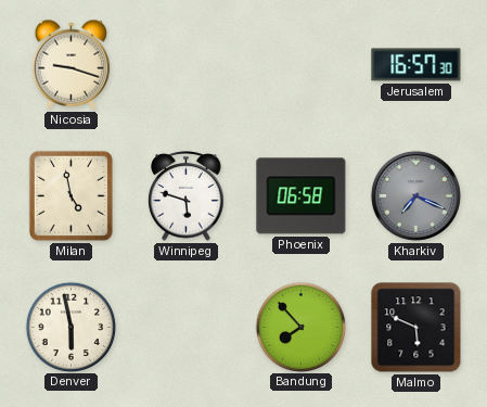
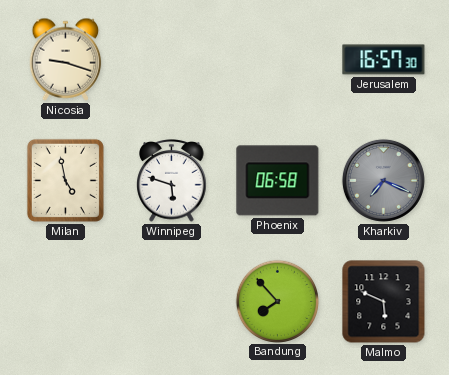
Denver: 5:58 -> none (71, 327)
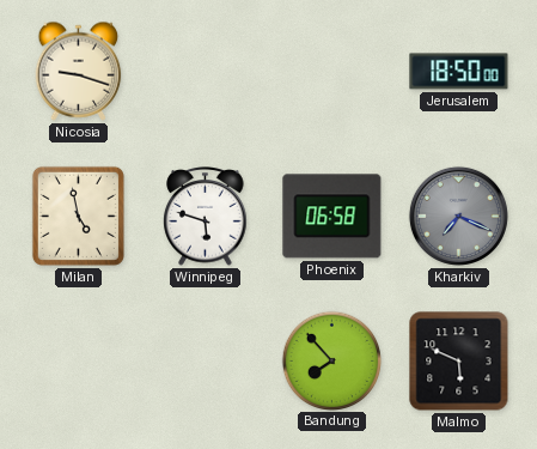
Jerusalem: 16:57 -> 18:50 (459, 72)
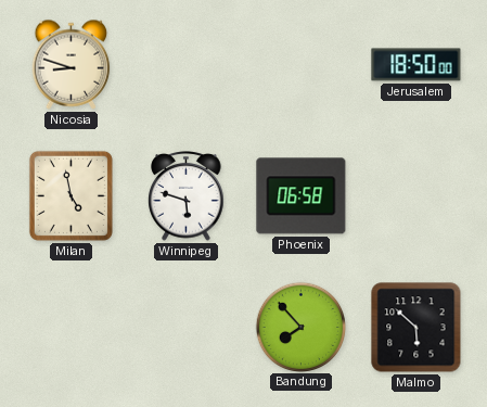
Nicosia: 9:18 -> 8:48 (72, 64)
Kharkiv: 7:19 -> none (458, 216)
Malmo: 5:49 -> 5:52 (416, 328)
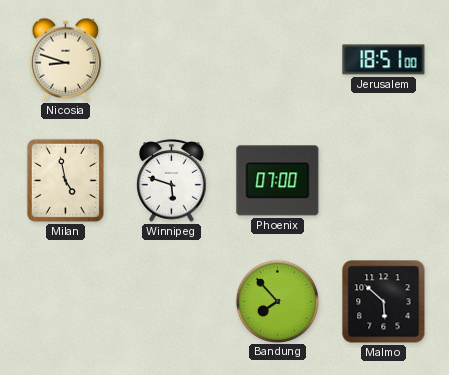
Jerusalem: 18:50 -> 18:51 (384, 60)
Phoenix: 06:58 -> 07:00 (278, 181)
